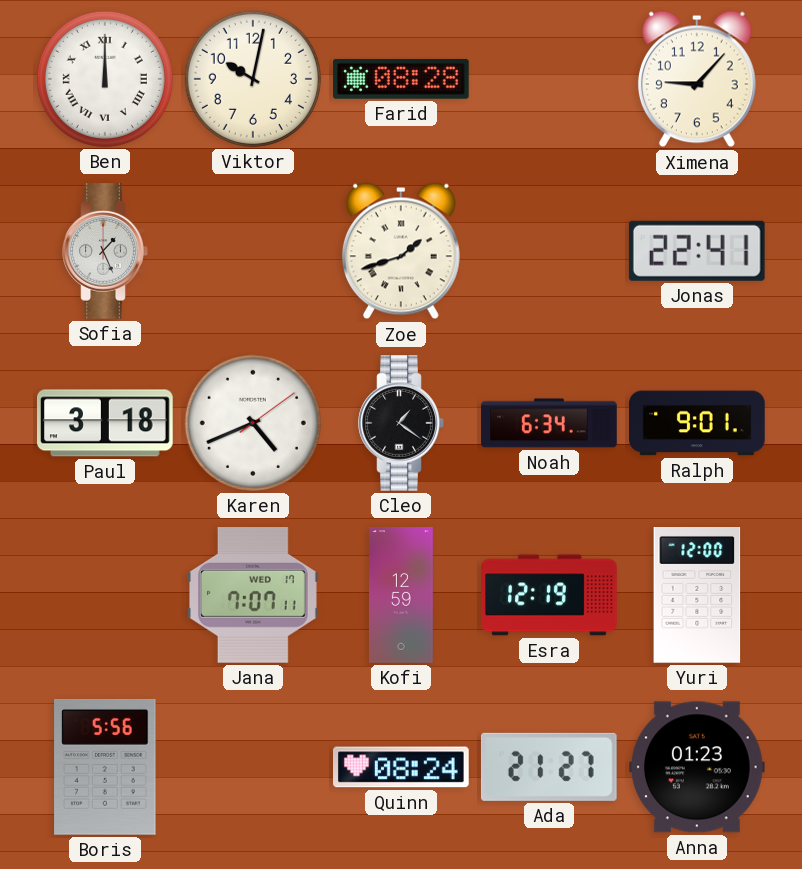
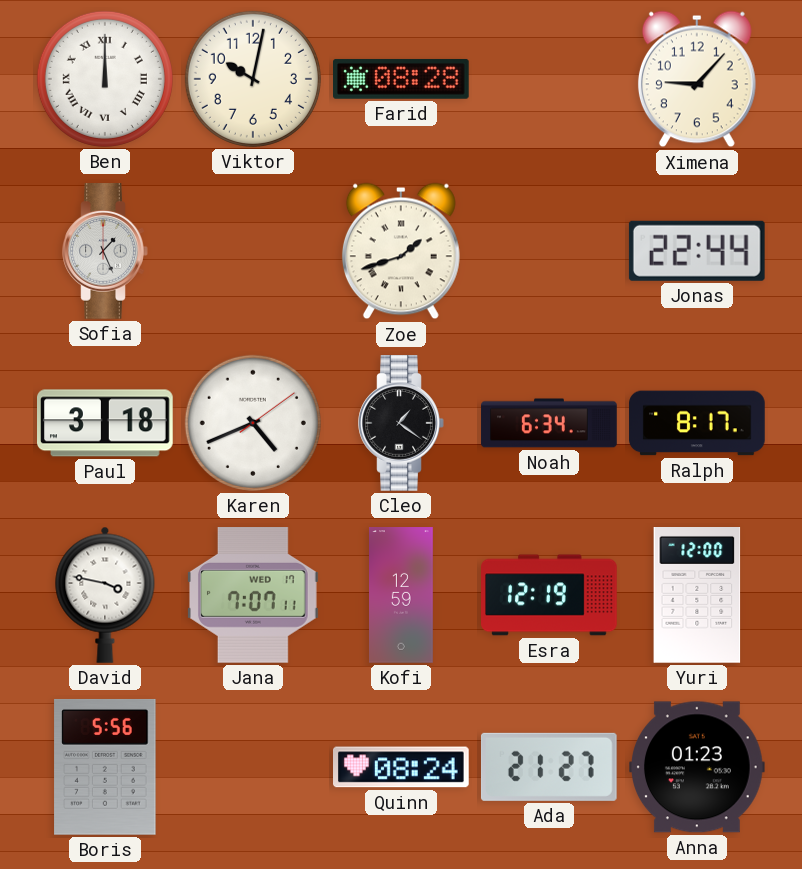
Jonas: 22:41 -> 22:44 (697, 251)
Ralph: 9:01 -> 8:17 (697, 423)
David: none -> 3:47 (105, 595)
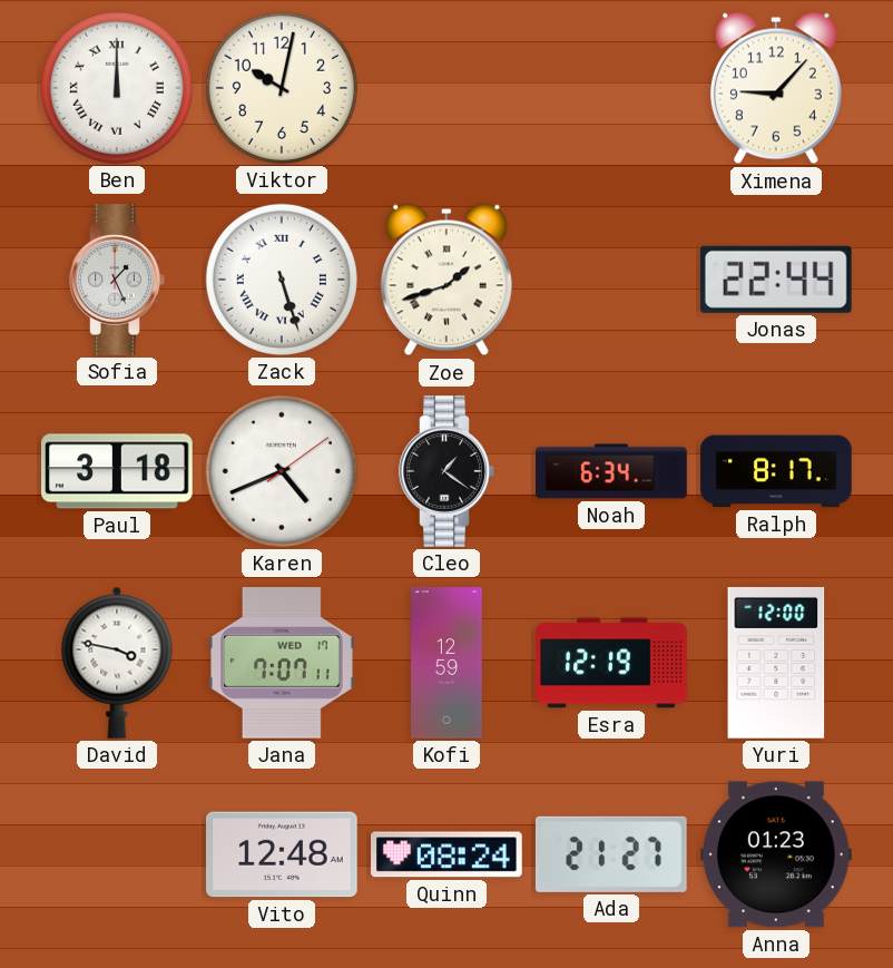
Farid: 08:28 -> none (402, 79)
Zack: none -> 5:27 (282, 280)
Boris: 5:56 -> none (105, 767)
Vito: none -> 12:48 (283, 854)
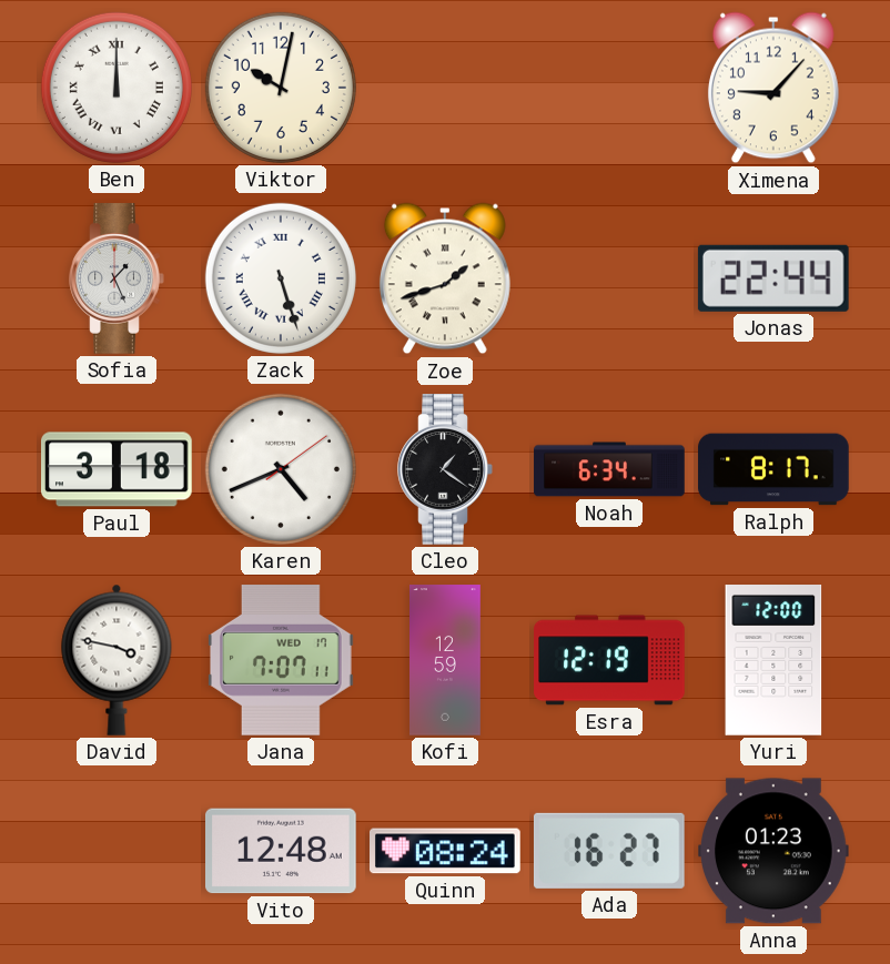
Ada: 21:27 -> 16:27 (609, 851)
